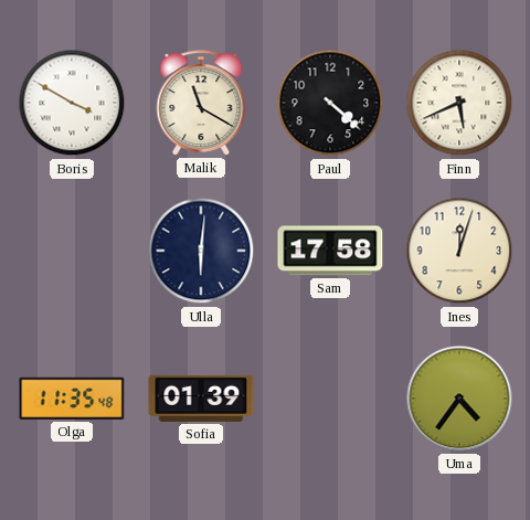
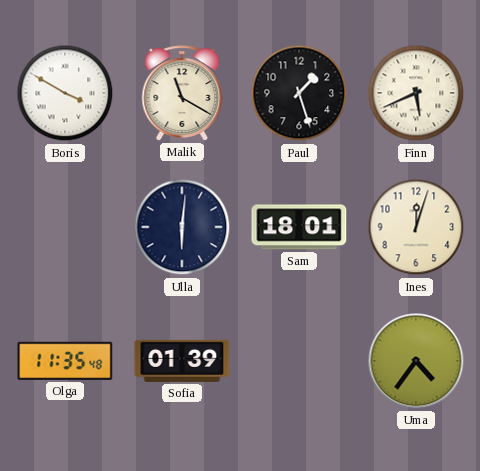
Paul: 4:22 -> 1:27 (299, 93)
Sam: 17:58 -> 18:01 (299, 227)
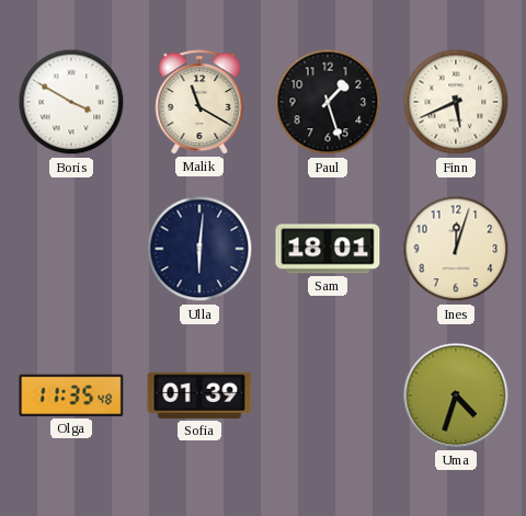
Uma: 4:36 -> 4:33 (456, 395)
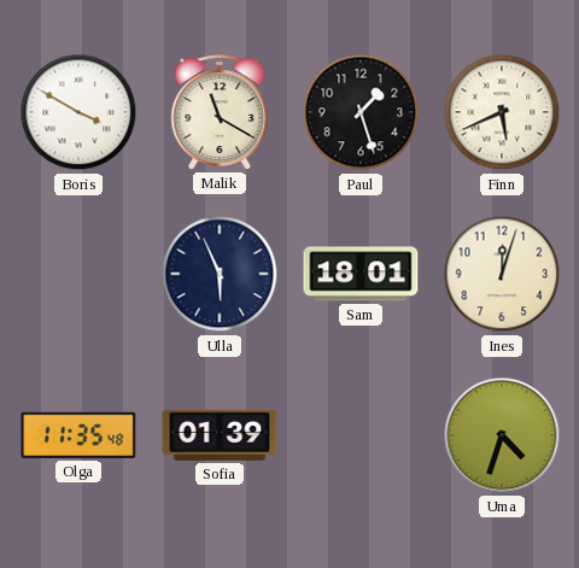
Ulla: 6:01 -> 5:56 (220, 274)
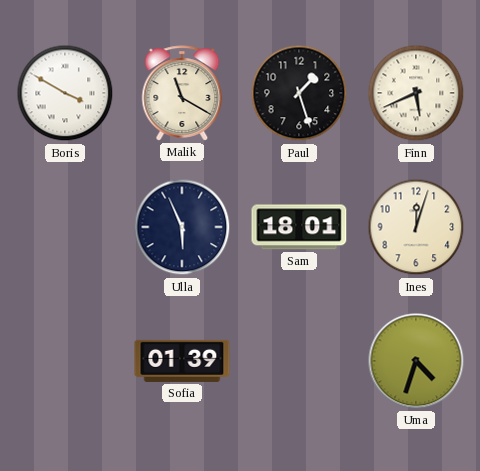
Olga: 11:35 -> none (78, 435)
